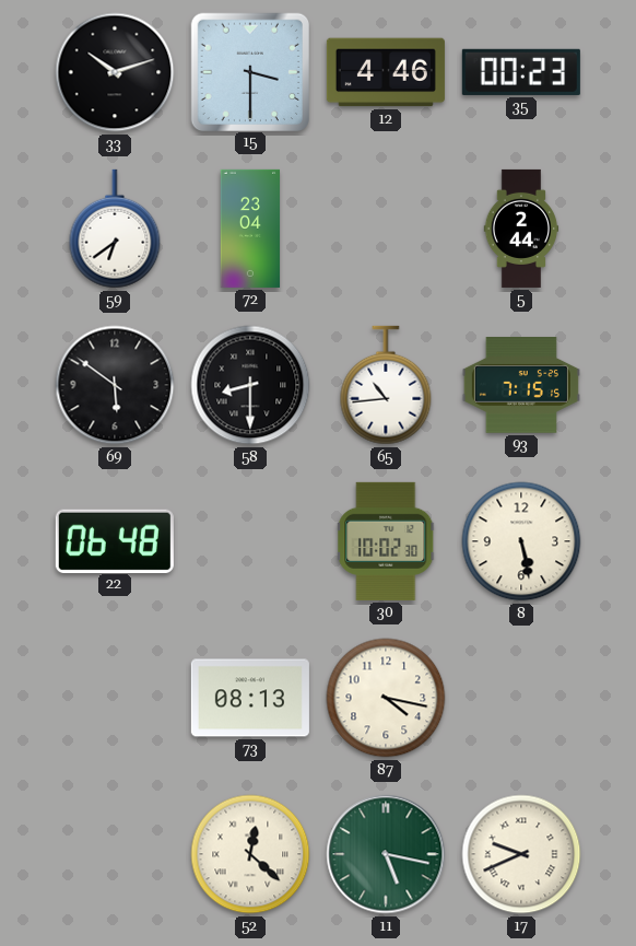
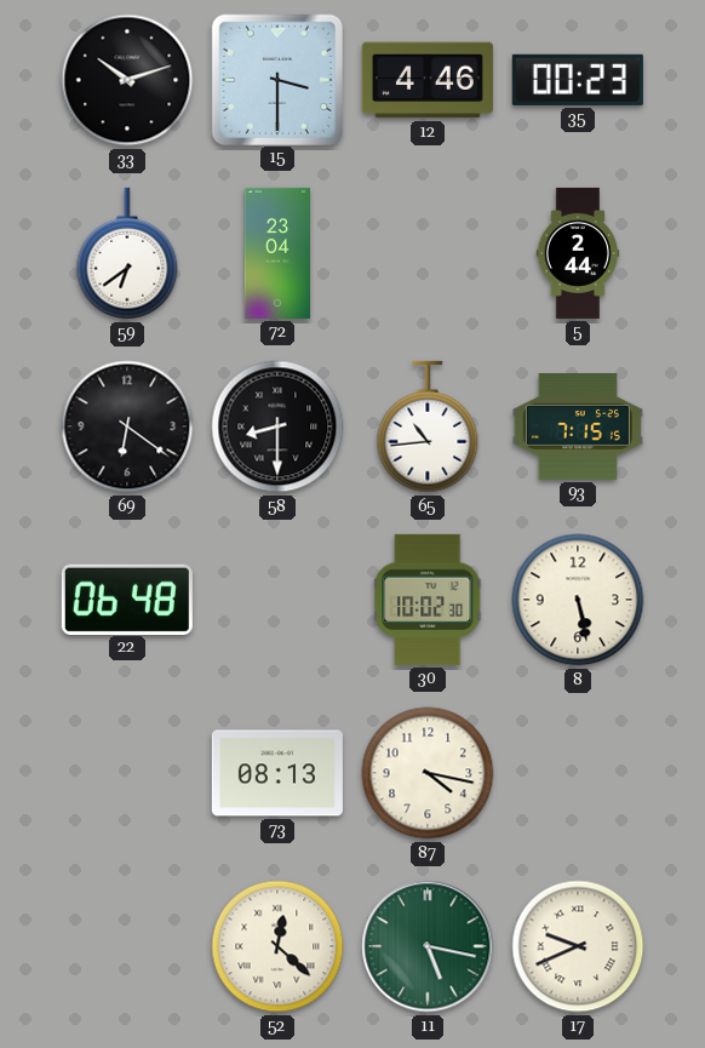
69: 5:51 -> 6:21 (127, 426)
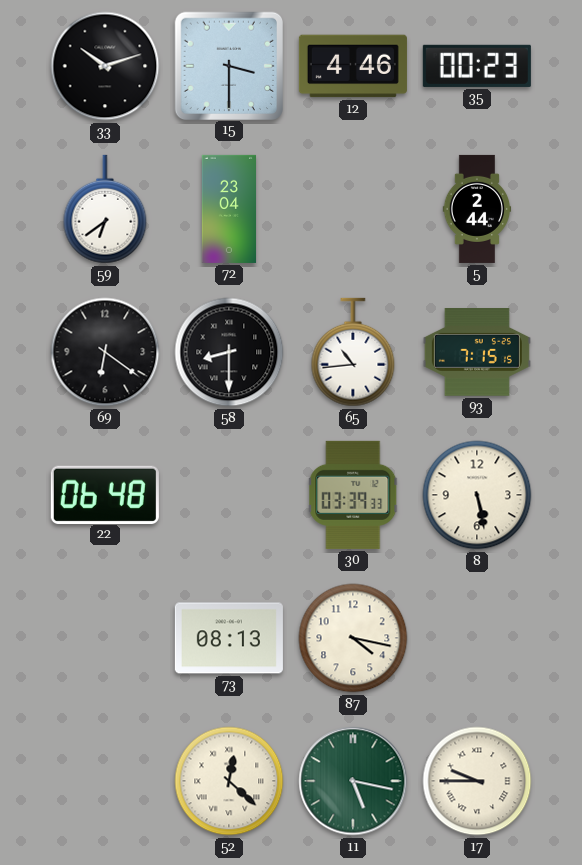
30: 10:02 -> 03:39 (354, 495)
17: 9:41 -> 9:45 (477, 781)
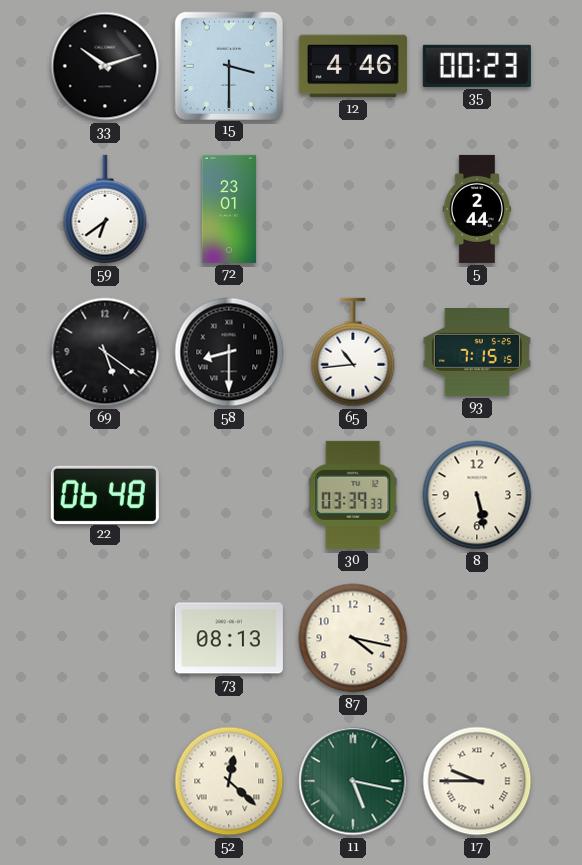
72: 23:04 -> 23:01 (229, 209)
69: 6:21 -> 5:21 (105, 352)
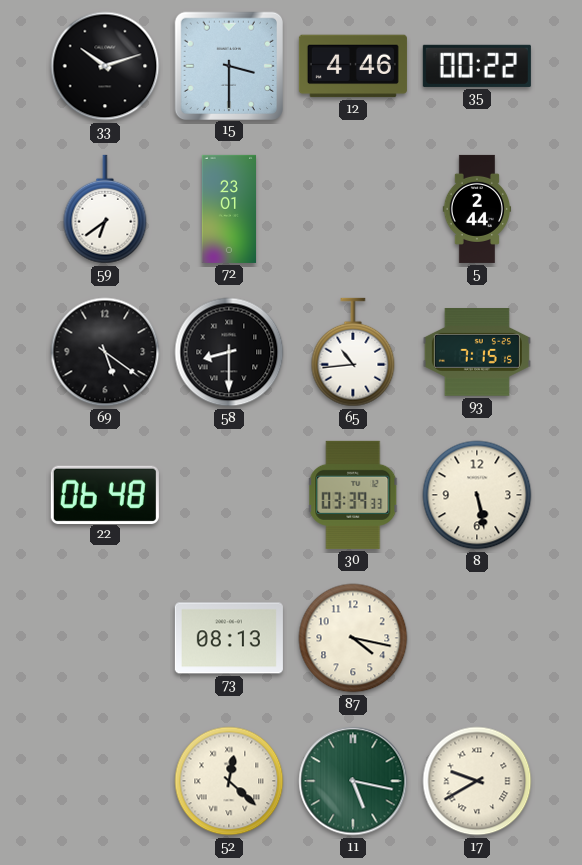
35: 00:23 -> 00:22 (477, 66)
17: 9:45 -> 9:40 (477, 781)
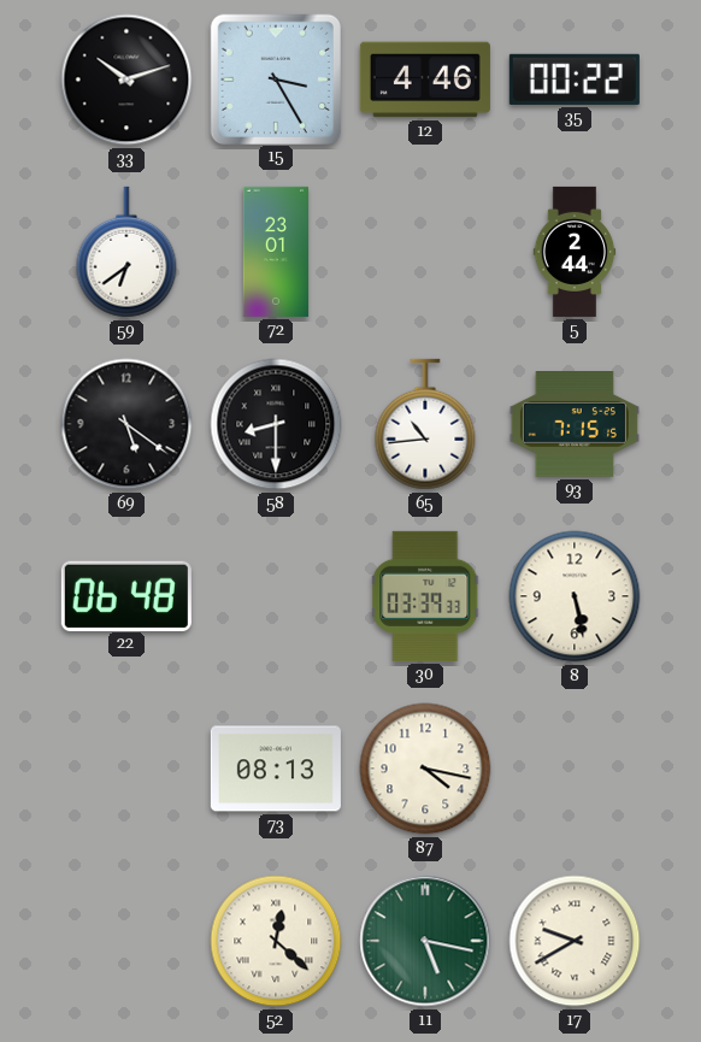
15: 3:30 -> 3:25 (275, 78)
